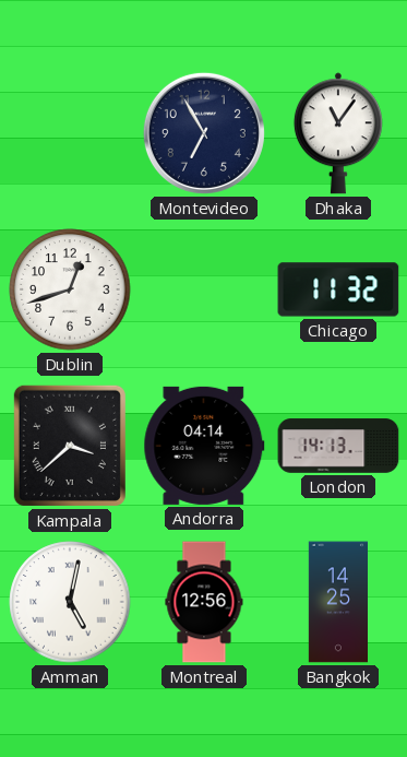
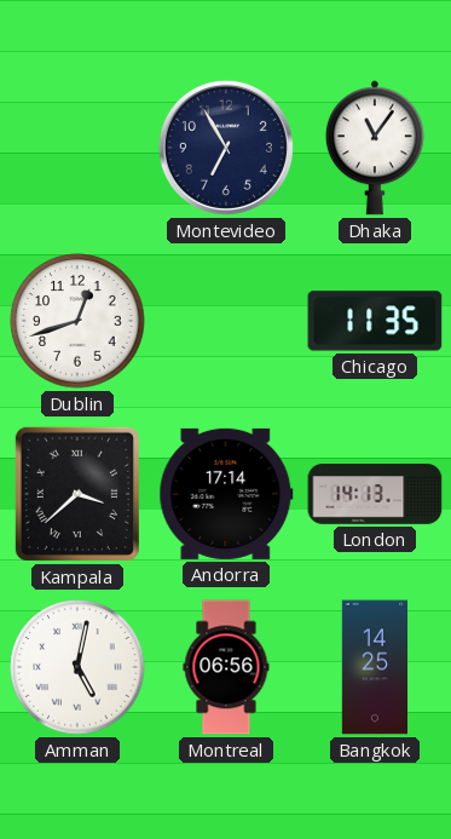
Chicago: 11:32 -> 11:35 (375, 321)
Andorra: 04:14 -> 17:14 (226, 494)
Montreal: 12:56 -> 06:56 (226, 667)
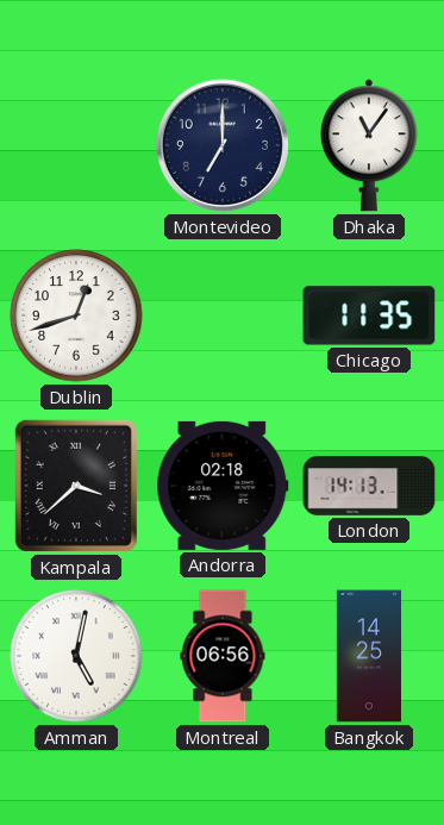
Montevideo: 6:55 -> 7:00 (223, 145)
Andorra: 17:14 -> 02:18 (223, 486)
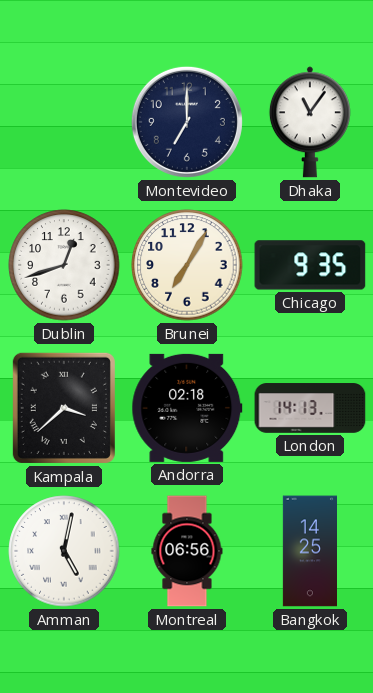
Brunei: none -> 7:05 (187, 265)
Chicago: 11:35 -> 9:35 (310, 265)
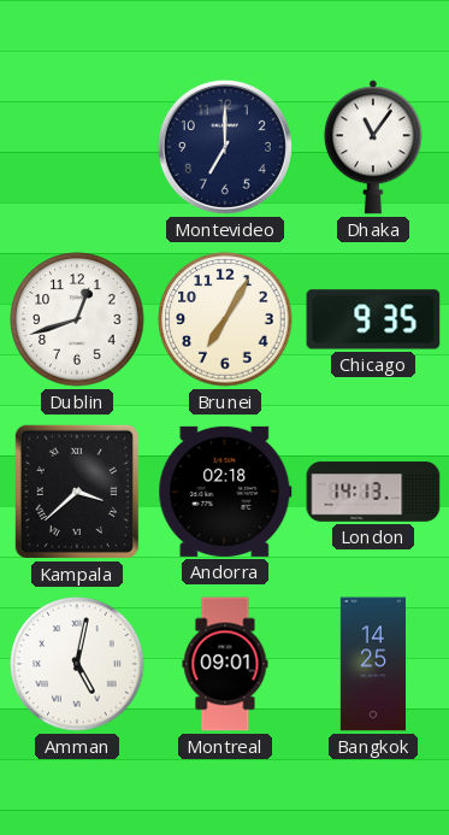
Montreal: 06:56 -> 09:01 (225, 664)
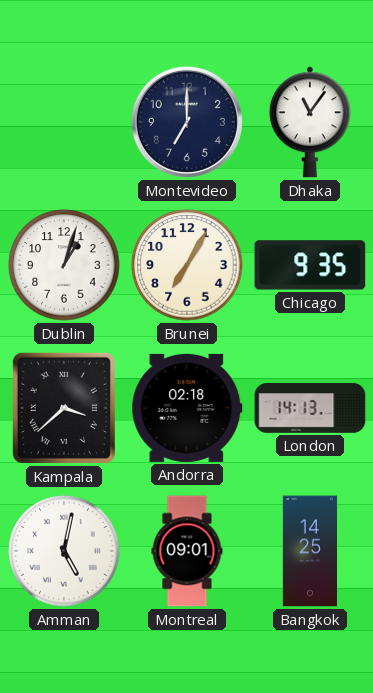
Dublin: 12:42 -> 1:03 (64, 265)
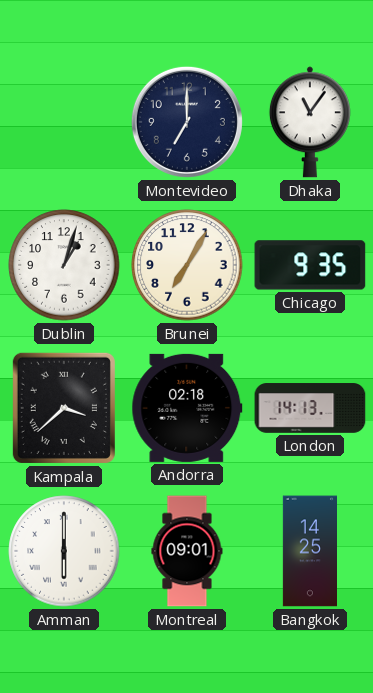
Amman: 5:02 -> 6:00 (64, 551)
